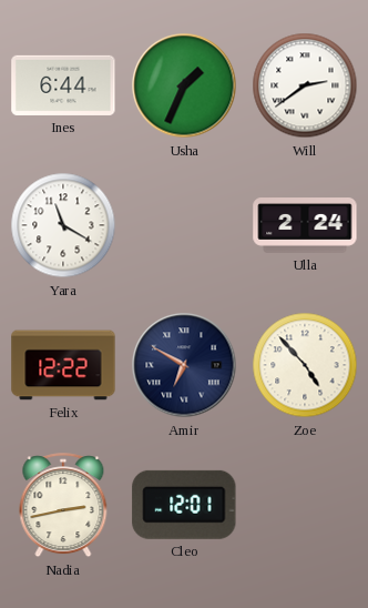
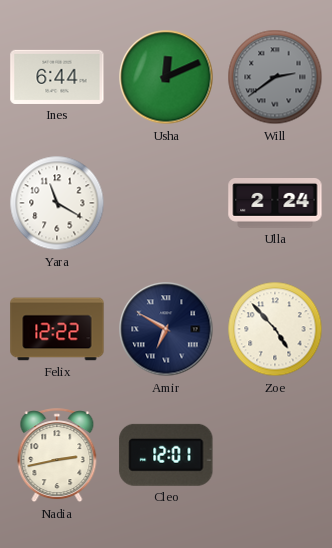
Usha: 1:34 -> 12:11 (166, 77)
Will dial: white -> grey (275, 77)
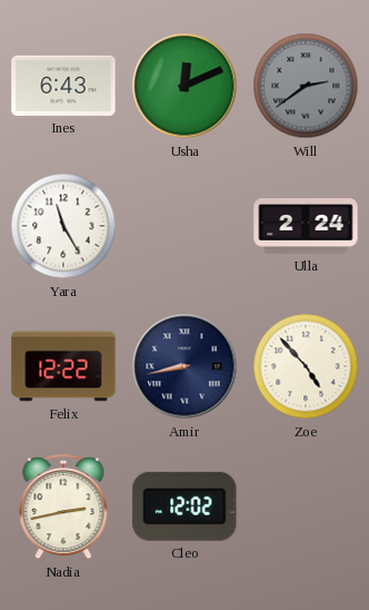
Ines: 6:44 -> 6:43 (63, 86)
Yara: 11:20 -> 11:25 (63, 226)
Amir: 6:50 -> 8:43 (184, 366)
Cleo: 12:01 -> 12:02 (184, 506)
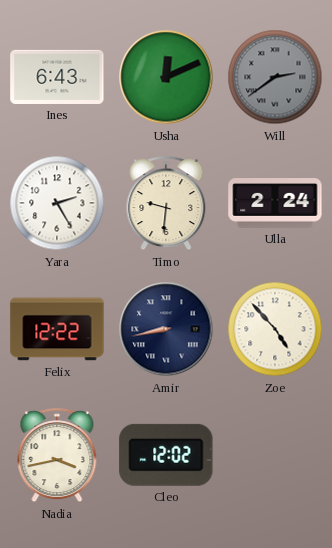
Yara: 11:25 -> 2:25 (57, 203)
Timo: none -> 9:31 (166, 204)
Nadia: 2:43 -> 3:43 (57, 456)
